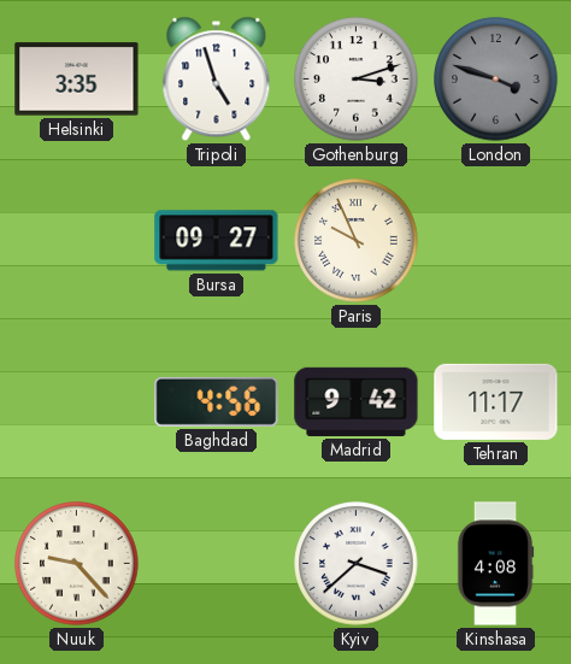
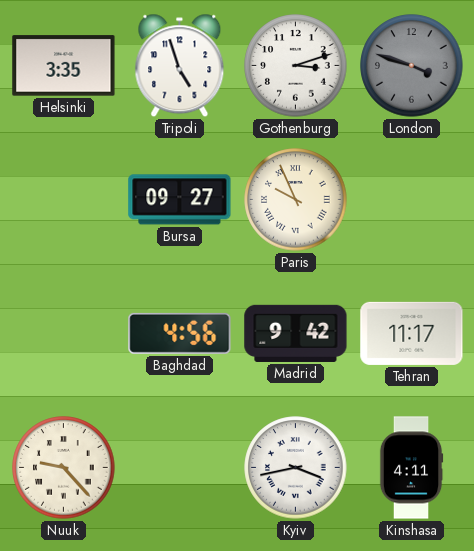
Kyiv: 3:38 -> 3:43 (296, 468)
Kinshasa: 4:08 -> 4:11 (411, 468)
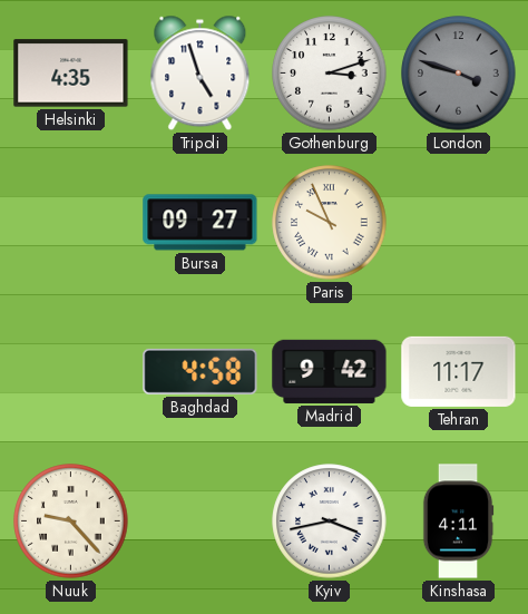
Helsinki: 3:35 -> 4:35 (71, 74)
Baghdad: 4:56 -> 4:58 (201, 371)
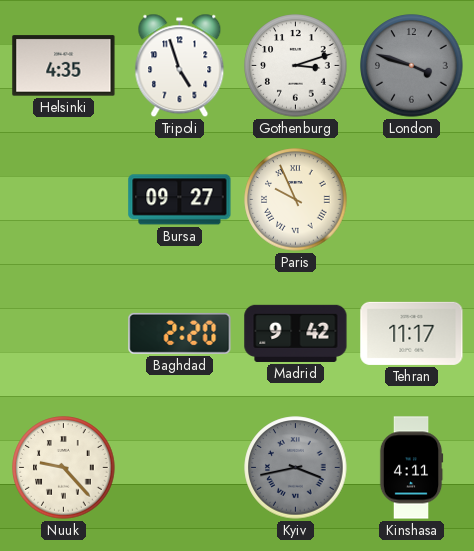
Baghdad: 4:58 -> 2:20 (180, 333)
Kyiv dial: white -> grey (296, 468)
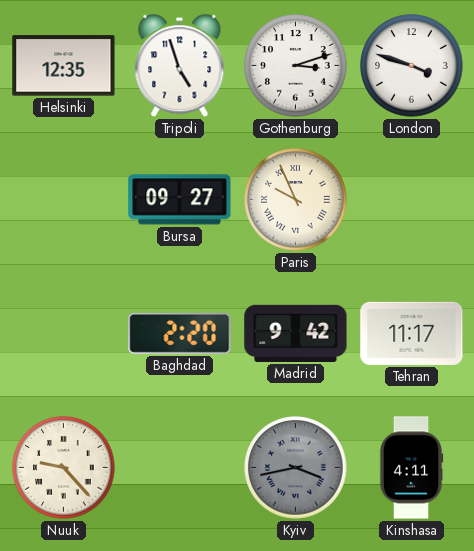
Helsinki: 4:35 -> 12:35 (64, 66)
London dial: grey -> white (412, 66)
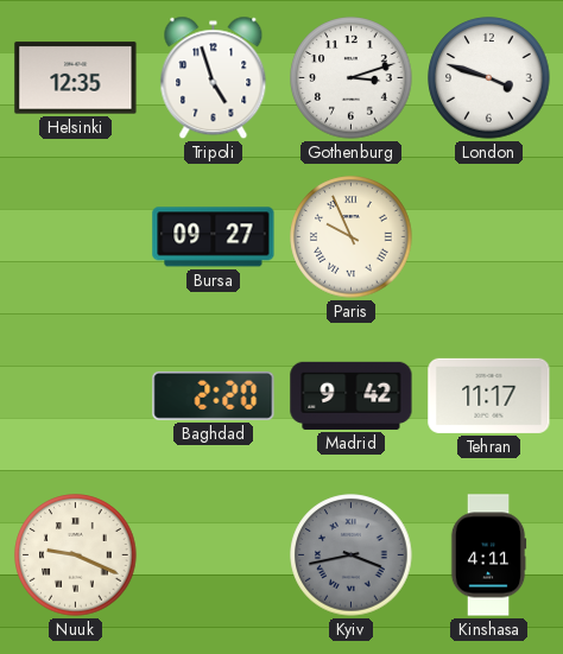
Nuuk: 9:23 -> 9:19 (76, 555)
